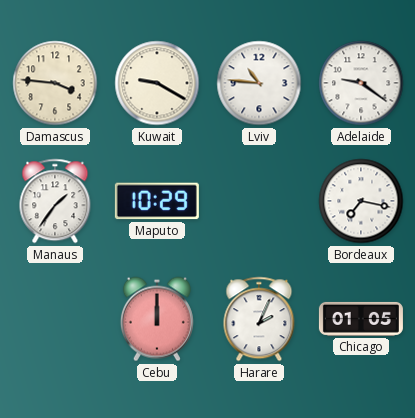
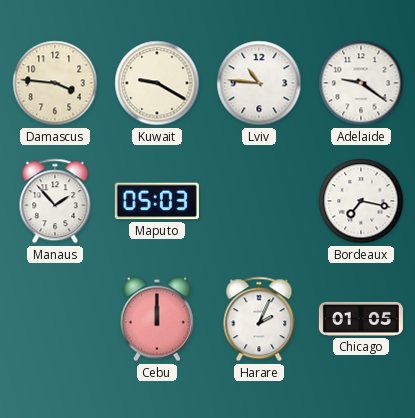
Manaus: 1:36 -> 1:53 (55, 201)
Maputo: 10:29 -> 05:03 (157, 201)
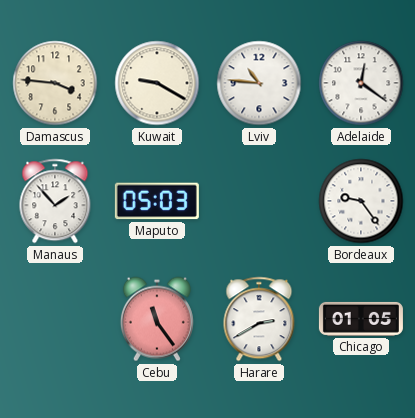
Adelaide: 9:21 -> 12:21 (361, 83)
Bordeaux: 7:17 -> 9:24 (361, 201)
Cebu: 12:00 -> 11:24 (157, 319)
Harare: 2:04 -> 2:40 (259, 319)
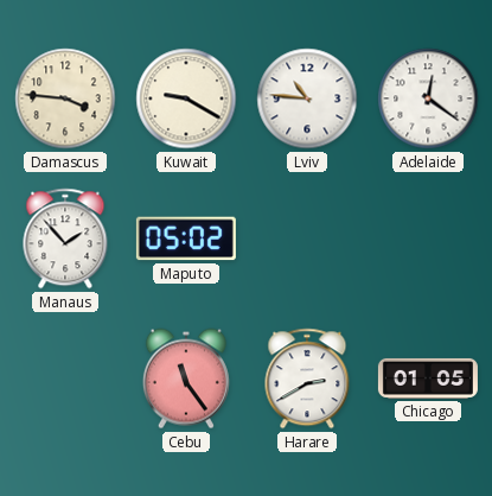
Maputo: 05:03 -> 05:02 (186, 239)
Bordeaux: 9:24 -> none (361, 201)
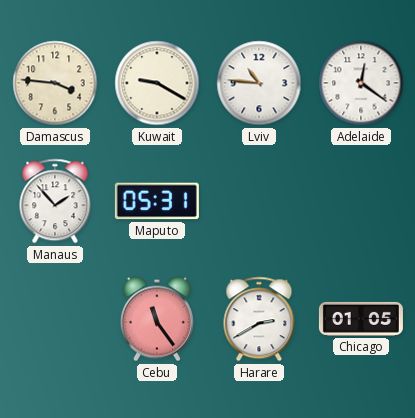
Maputo: 05:02 -> 05:31 (157, 201)
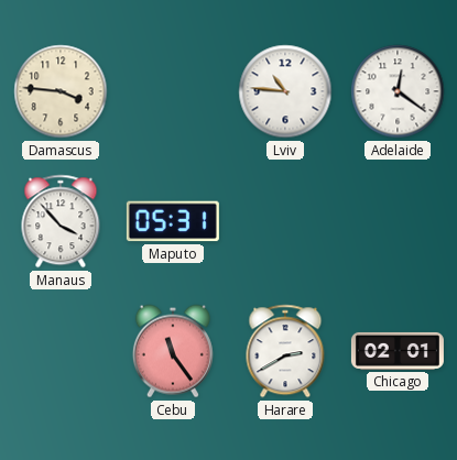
Kuwait: 9:20 -> none (157, 83)
Manaus: 1:53 -> 3:53 (61, 221)
Chicago: 01:05 -> 02:01 (398, 351)
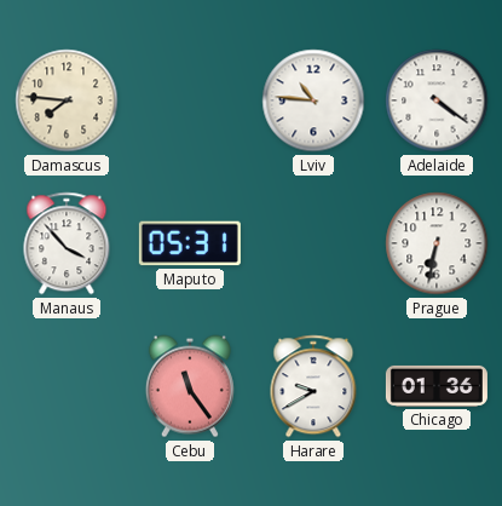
Damascus: 3:46 -> 7:46 (67, 100)
Adelaide: 12:21 -> 4:21 (437, 100)
Prague: none -> 6:32 (437, 243)
Harare: 2:40 -> 9:40 (313, 386)
Chicago: 02:01 -> 01:36 (437, 386)
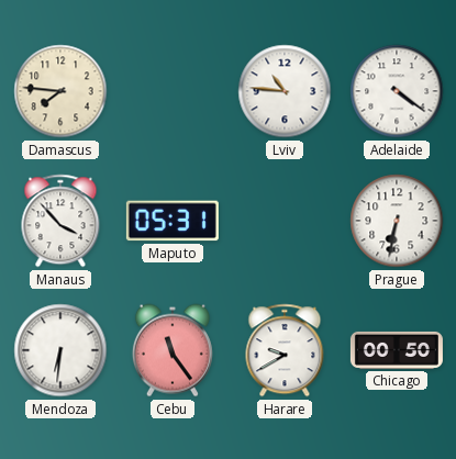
Mendoza: none -> 6:31 (60, 350)
Chicago: 01:36 -> 00:50 (397, 350)
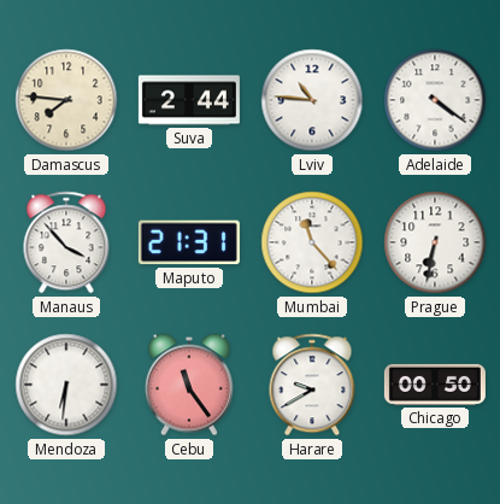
Suva: none -> 2:44 (189, 100)
Maputo: 05:31 -> 21:31 (189, 242)
Mumbai: none -> 11:23 (312, 242)
